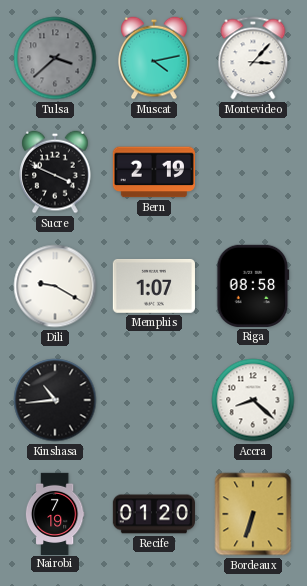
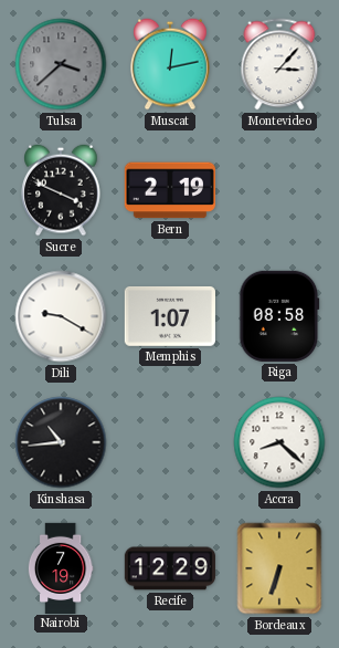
Muscat: 4:13 -> 12:13 (170, 64)
Recife: 01:20 -> 12:29 (169, 568)
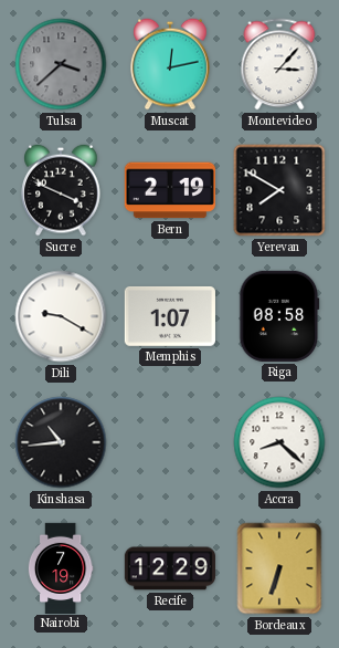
Yerevan: none -> 7:50 (279, 190)
